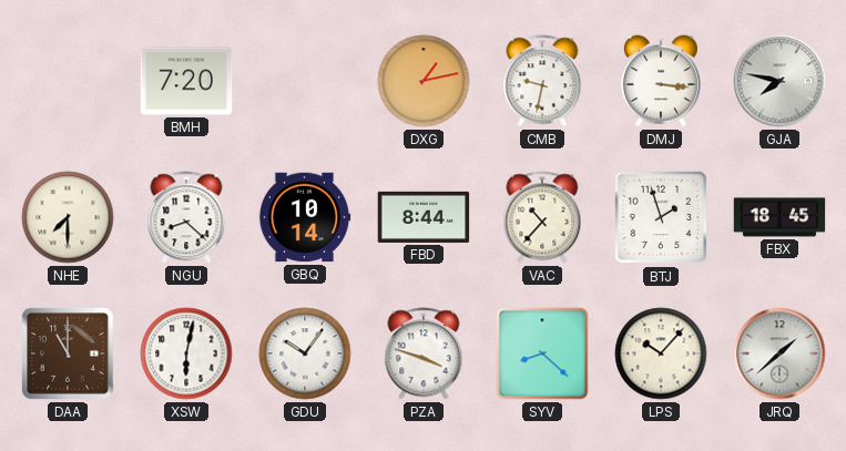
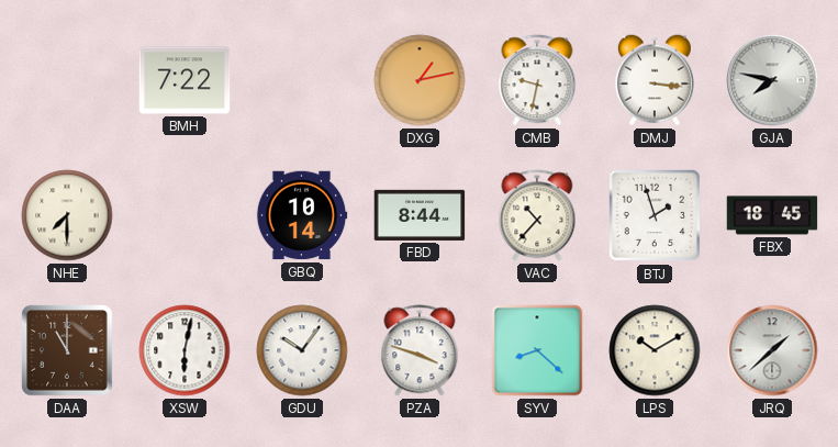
BMH: 7:20 -> 7:22 (185, 80)
NGU: 8:22 -> none (186, 217)
LPS: 10:07 -> 10:10 (655, 350)
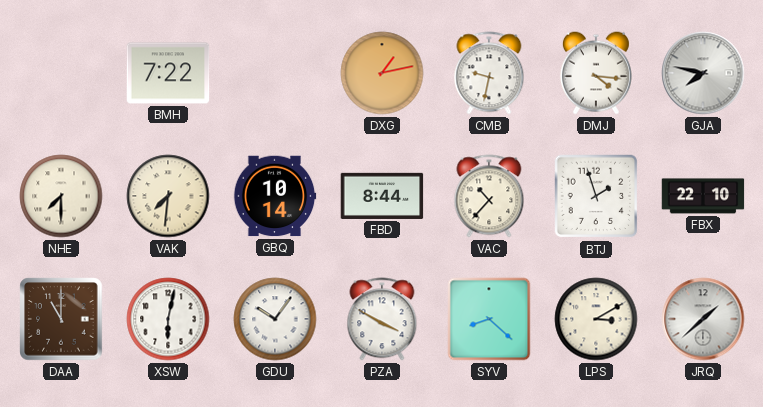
DMJ: 3:16 -> 4:16 (596, 73)
VAK: none -> 7:31 (168, 196)
FBX: 18:45 -> 22:10 (703, 196)
PZA: 3:48 -> 3:50 (382, 319)
LPS: 10:10 -> 3:10 (596, 319)
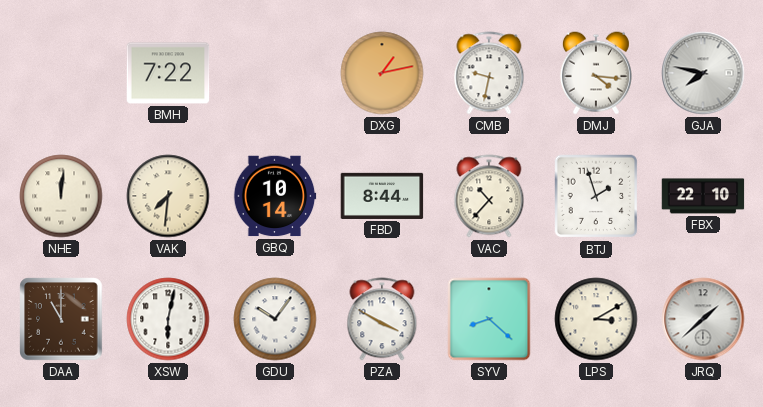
NHE: 7:30 -> 12:01 (61, 196)
